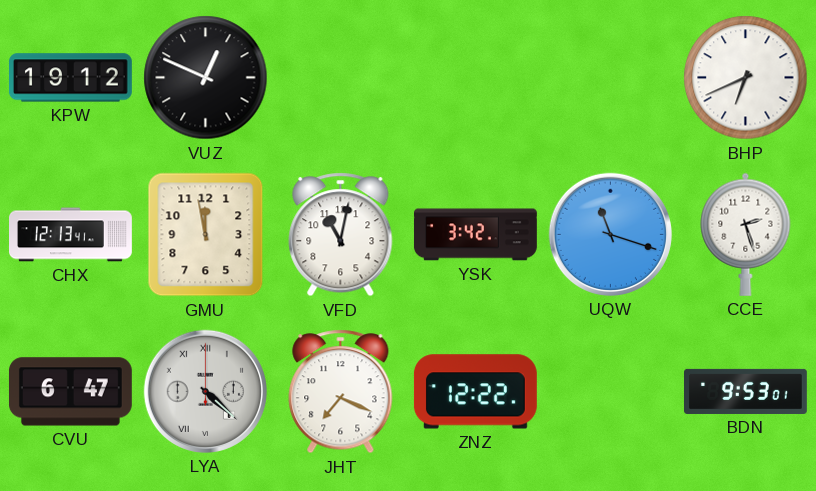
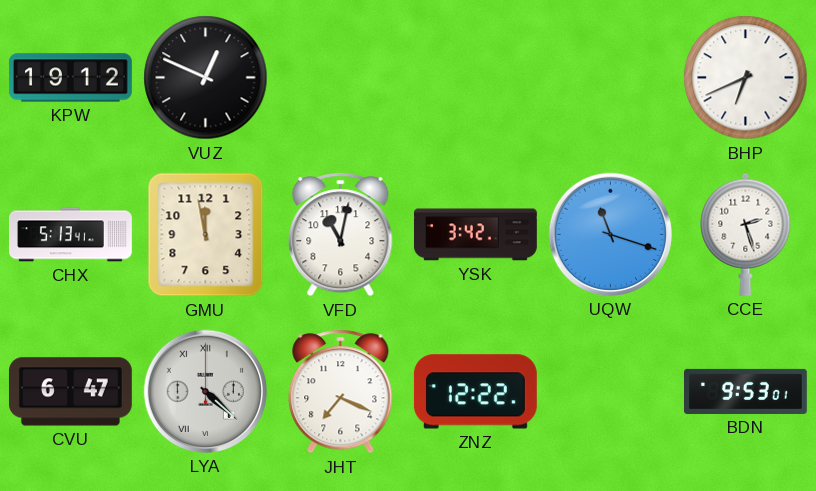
CHX: 12:13 -> 5:13 (71, 235)
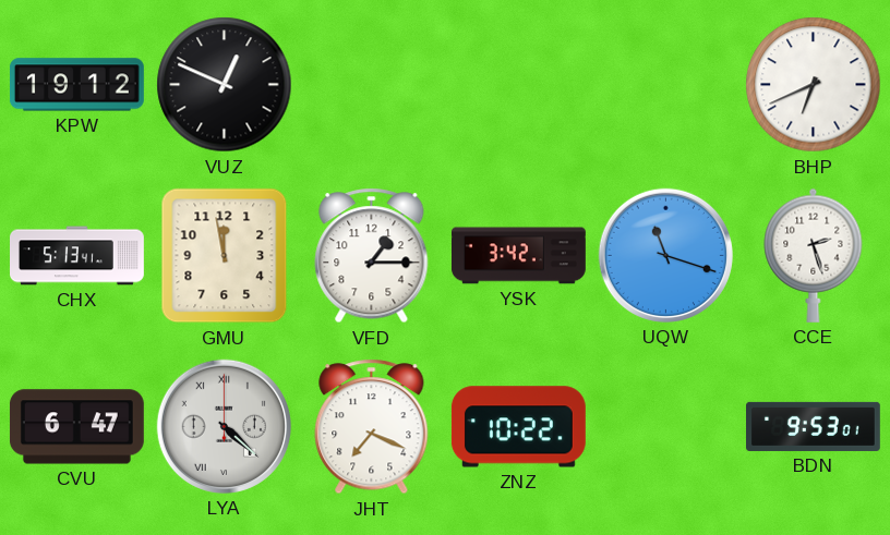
VFD: 11:02 -> 1:15 (372, 256)
ZNZ: 12:22 -> 10:22 (518, 427)
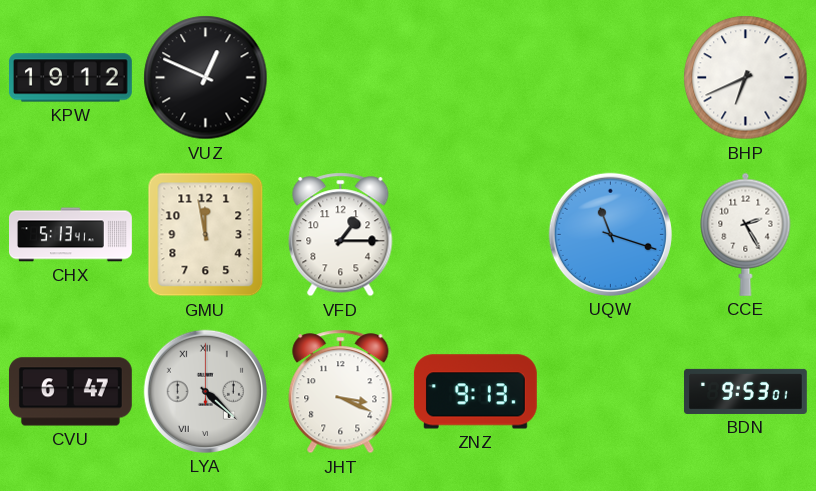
YSK: 3:42 -> none (518, 256)
CCE: 2:27 -> 2:25 (746, 234)
JHT: 7:19 -> 3:19 (341, 392)
ZNZ: 10:22 -> 9:13 (475, 392)
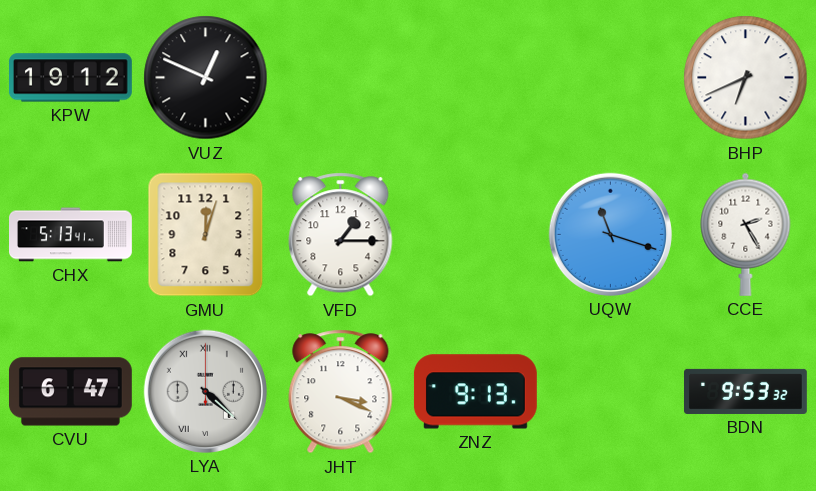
GMU: 11:58 -> 12:03 (206, 235)
BDN: 9:53:01 -> 9:53:32 (746, 391)
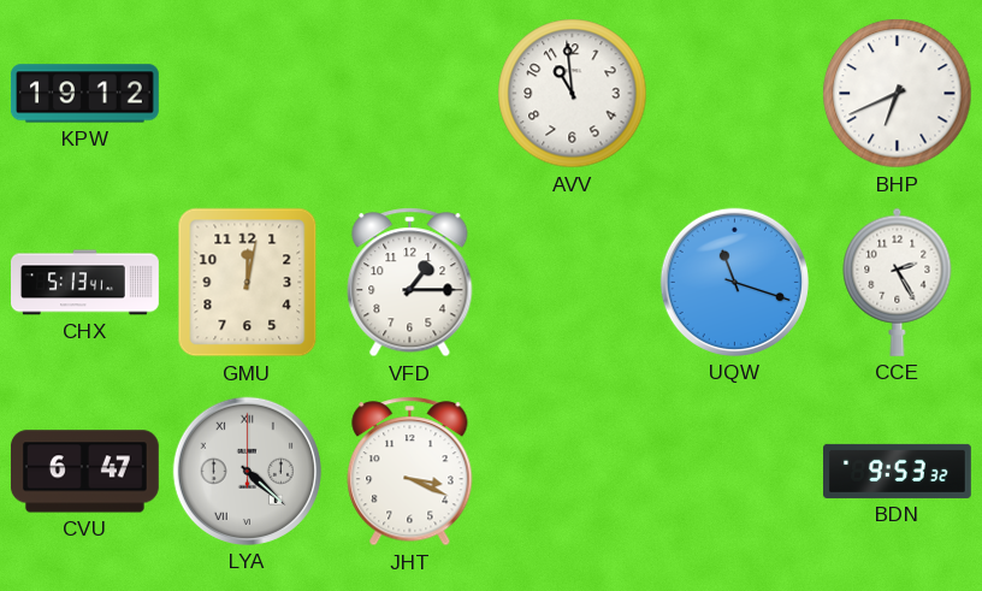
VUZ: 12:49 -> none (206, 78)
AVV: none -> 10:59 (573, 94)
GMU: 12:03 -> 12:02 (248, 283)
ZNZ: 9:13 -> none (475, 392)
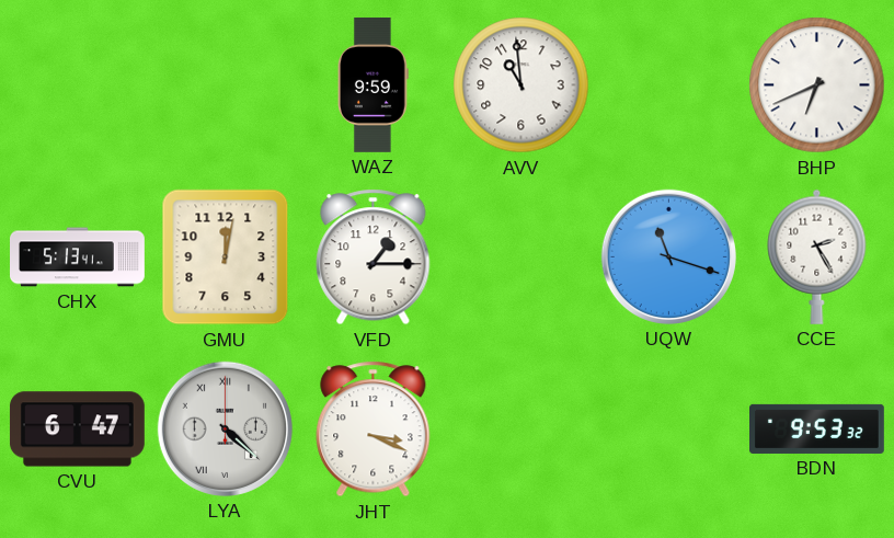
KPW: 19:12 -> none (84, 94)
WAZ: none -> 9:59 (374, 85)
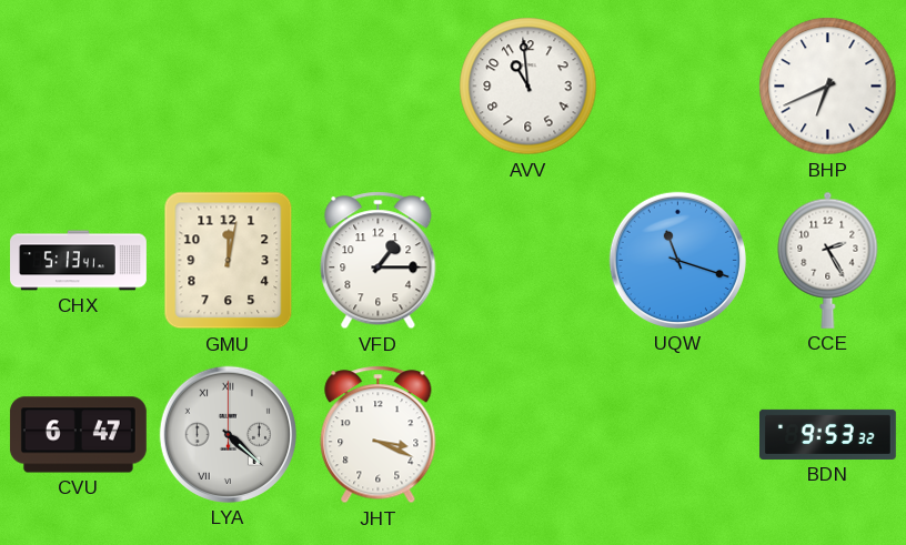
WAZ: 9:59 -> none (374, 85)
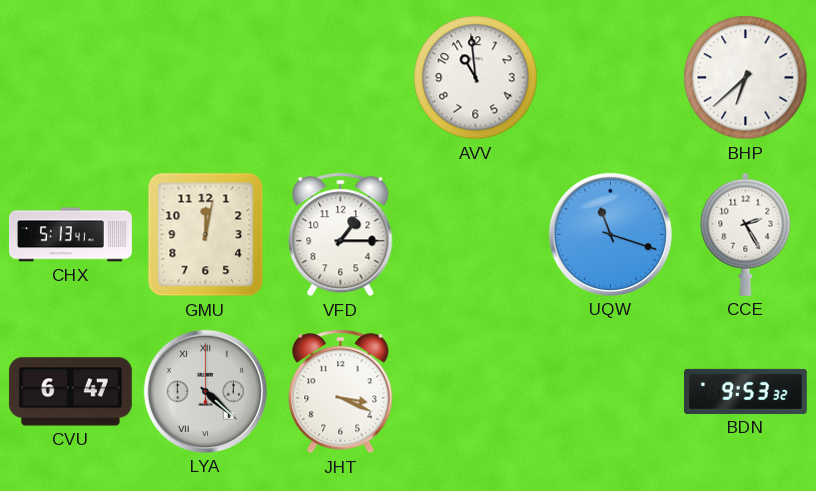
BHP: 6:41 -> 6:38 (746, 78)
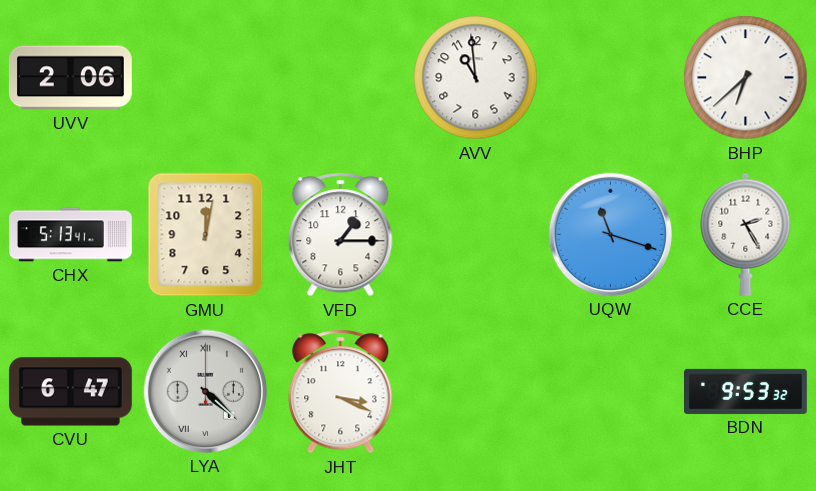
UVV: none -> 2:06 (70, 78)
